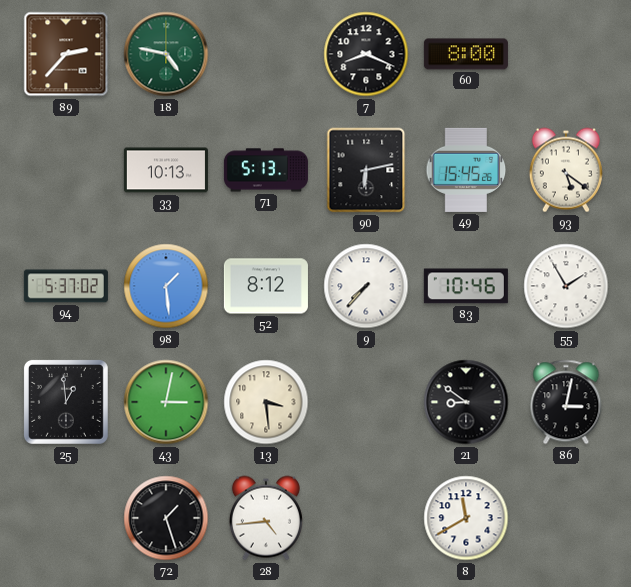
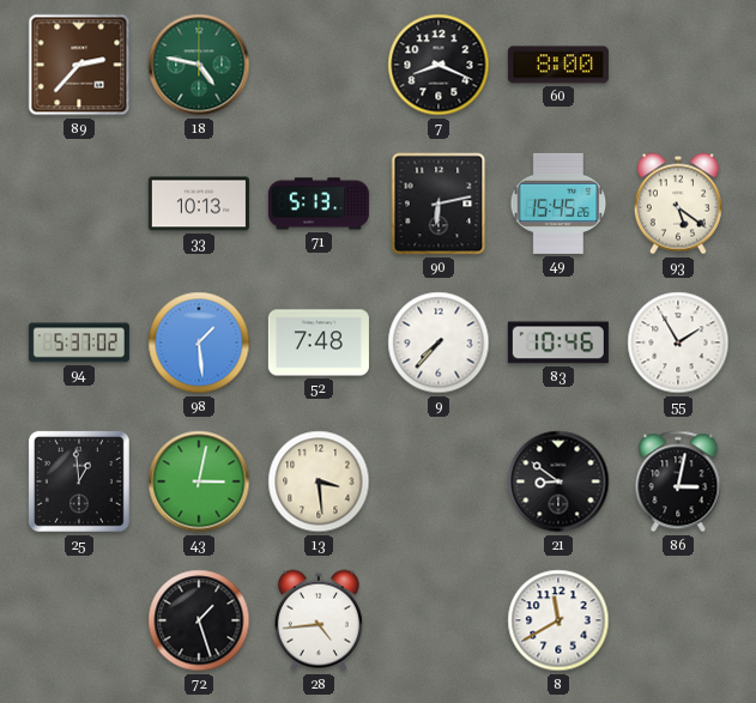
52: 8:12 -> 7:48 (319, 343)
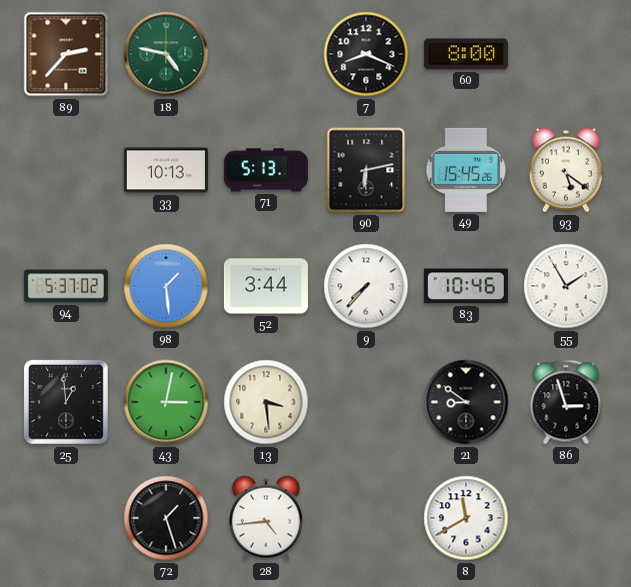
52: 7:48 -> 3:44 (266, 286)
86: 3:02 -> 2:57 (566, 402)
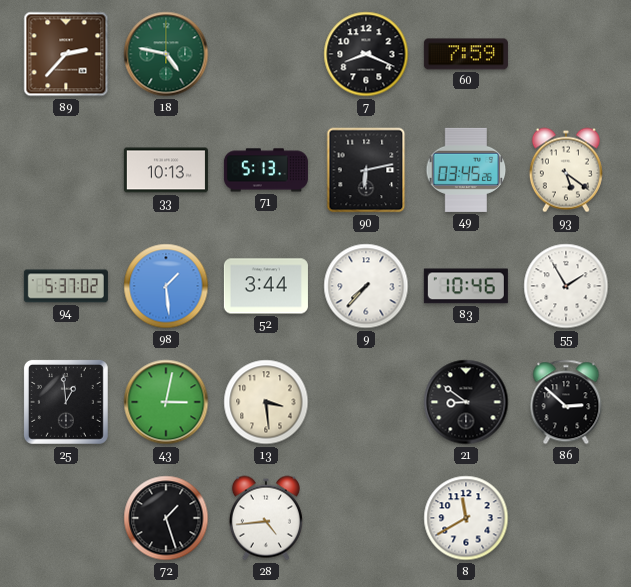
60: 8:00 -> 7:59 (466, 54)
49: 15:45 -> 03:45 (466, 170)
86: 2:57 -> 2:52 (566, 402)
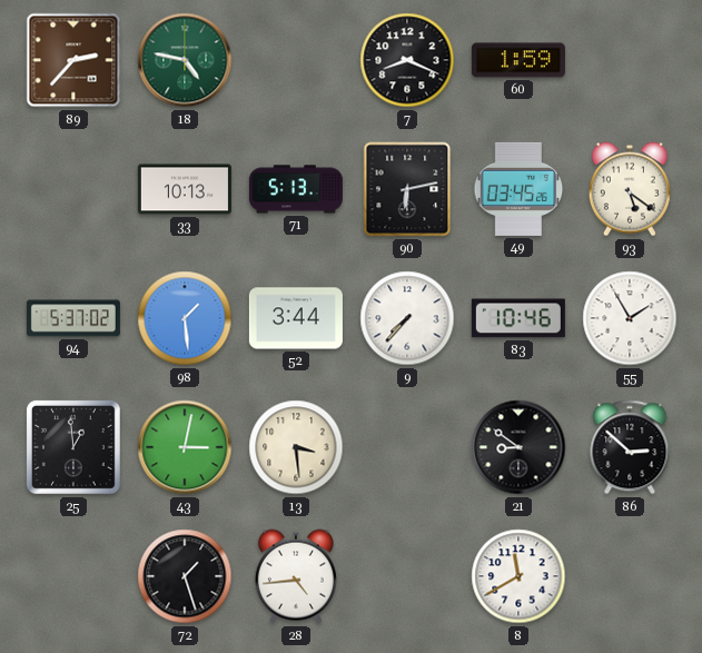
60: 7:59 -> 1:59 (518, 60)
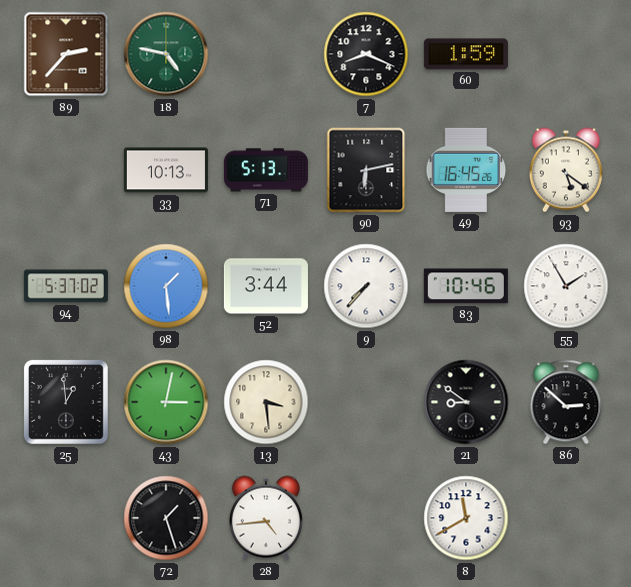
49: 03:45 -> 16:45 (466, 170)
